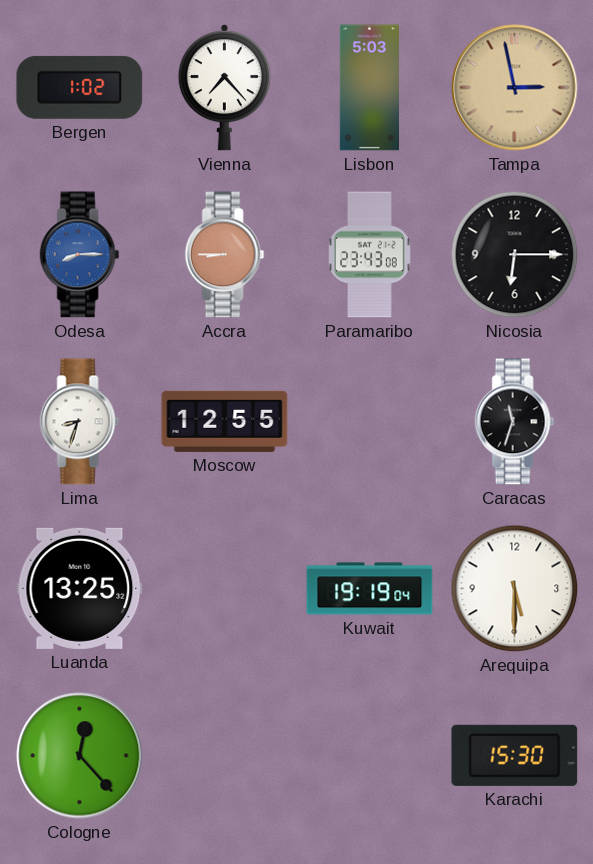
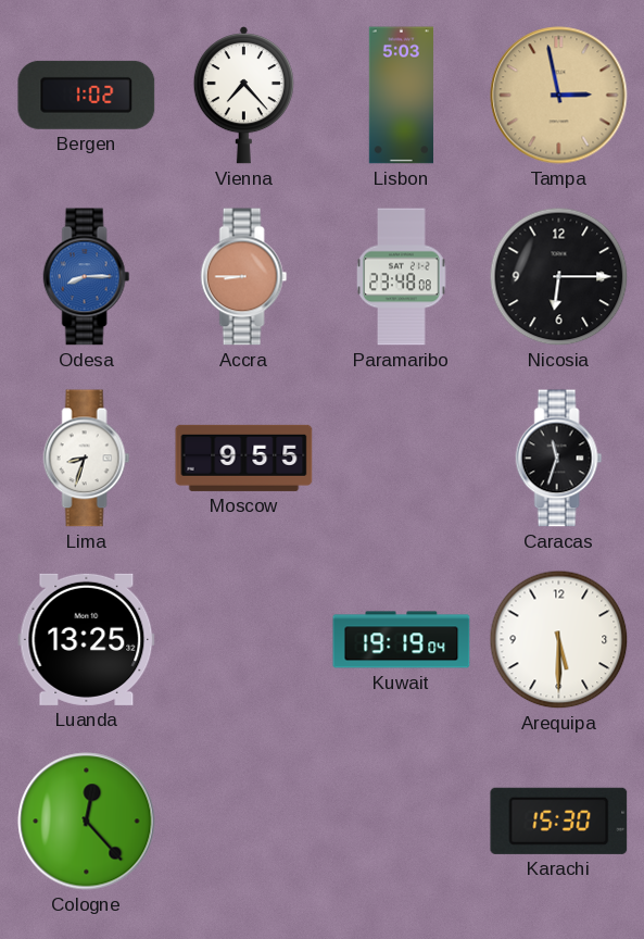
Paramaribo: 23:43 -> 23:48 (402, 277)
Moscow: 12:55 -> 9:55 (244, 458)
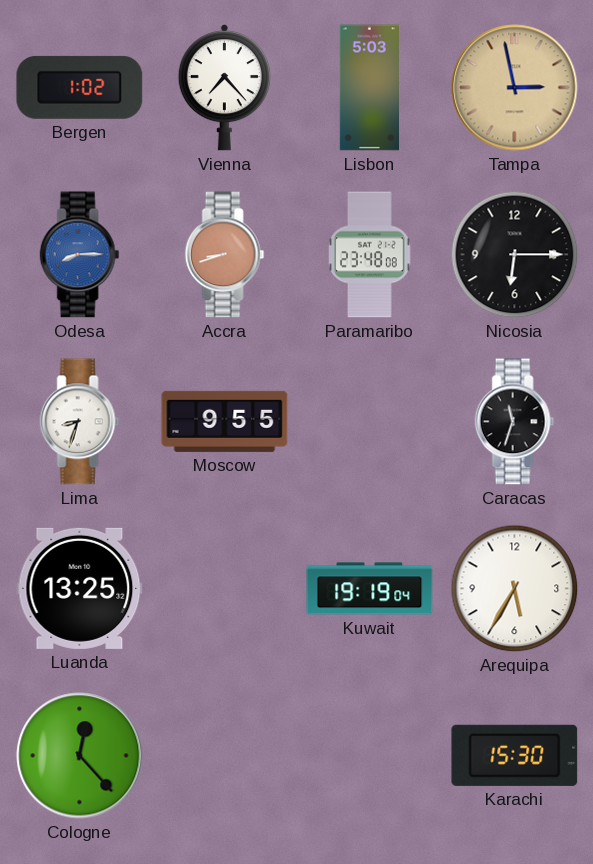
Accra: 8:45 -> 8:42 (225, 255)
Arequipa: 5:30 -> 5:35 (515, 589)
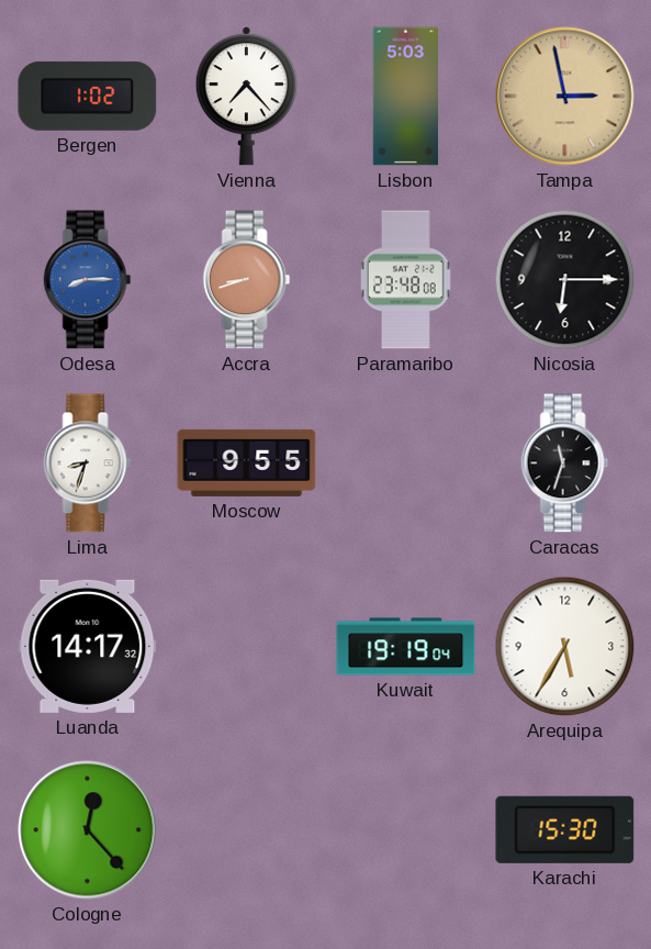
Luanda: 13:25 -> 14:17 (88, 646)
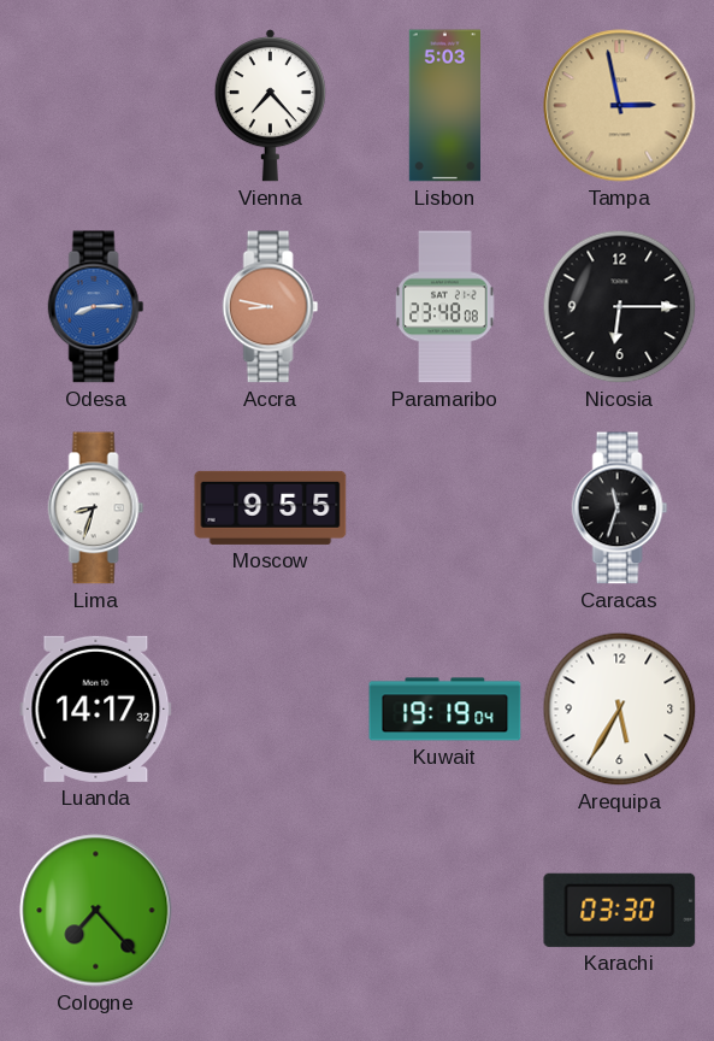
Bergen: 1:02 -> none (88, 96)
Accra: 8:42 -> 8:47 (271, 307)
Cologne: 12:23 -> 7:23 (96, 911)
Karachi: 15:30 -> 03:30 (620, 910)
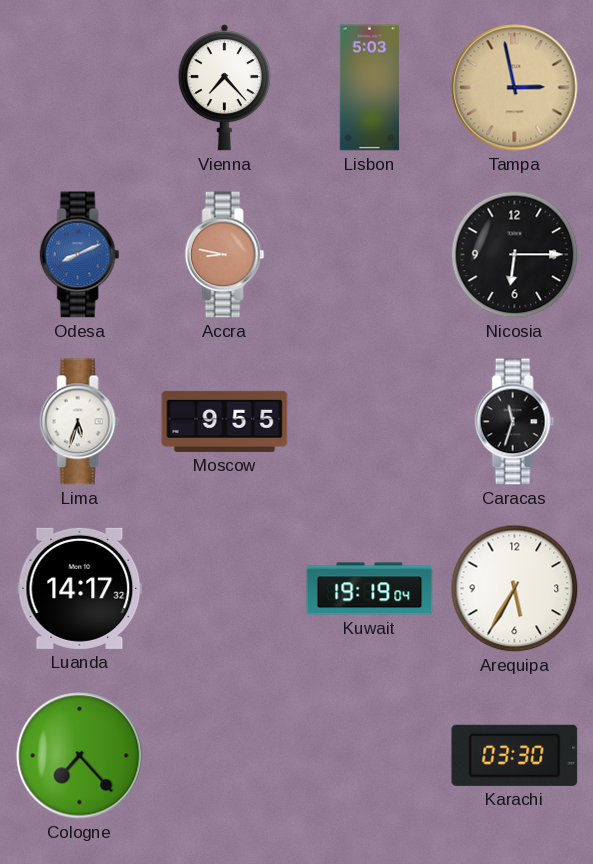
Odesa: 8:15 -> 8:11 (80, 255)
Paramaribo: 23:48 -> none (445, 307)
Lima: 8:33 -> 5:33 (80, 422)
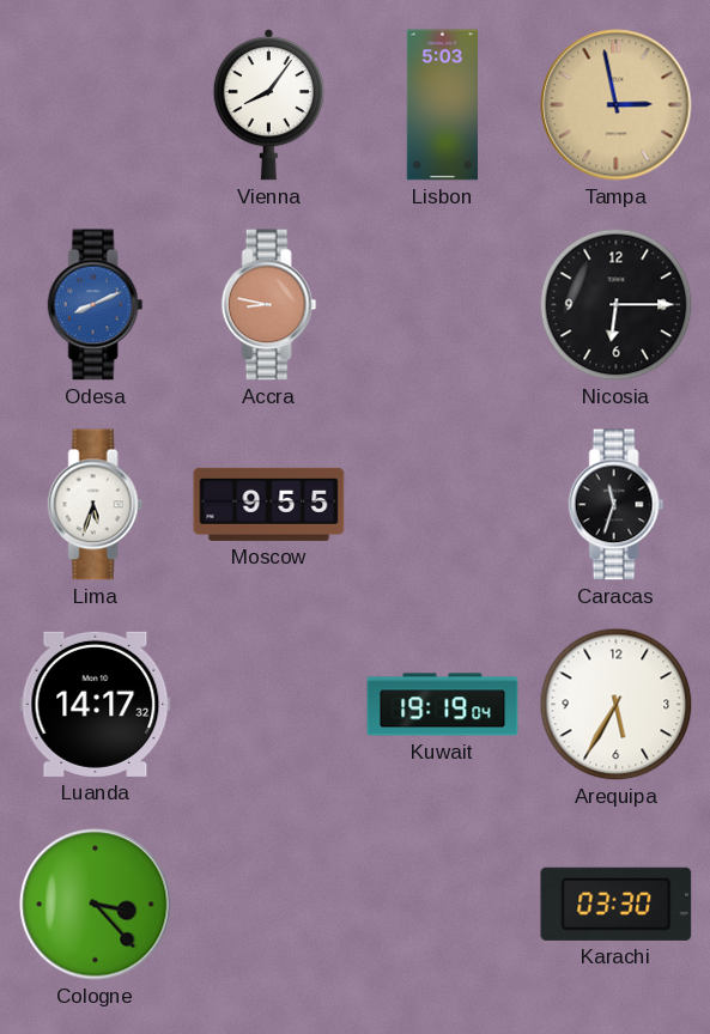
Vienna: 7:23 -> 8:06 (268, 105)
Cologne: 7:23 -> 3:23 (96, 905)
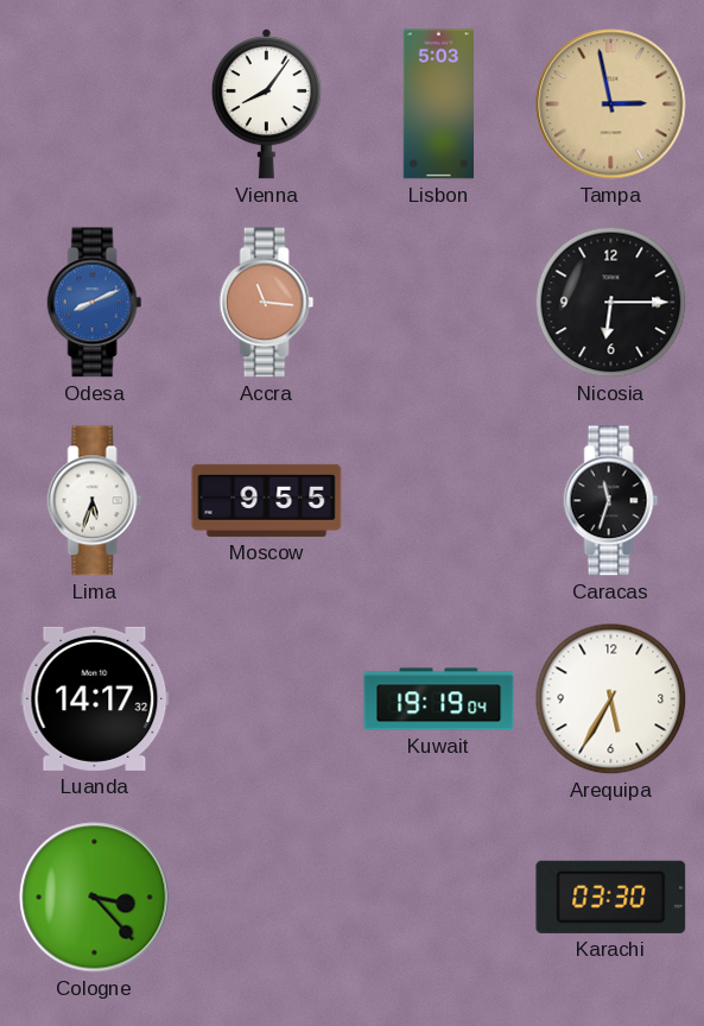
Accra: 8:47 -> 11:16 (267, 303)
